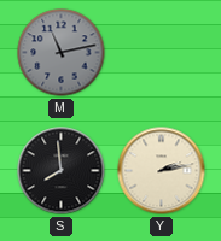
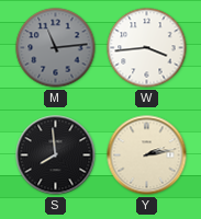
M: 11:13 -> 11:14 (56, 48)
W: none -> 3:44 (147, 48)
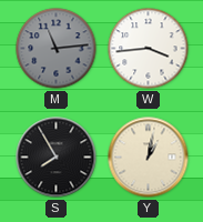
S: 7:59 -> 7:55 (57, 158)
Y: 2:13 -> 1:02 (149, 158)
